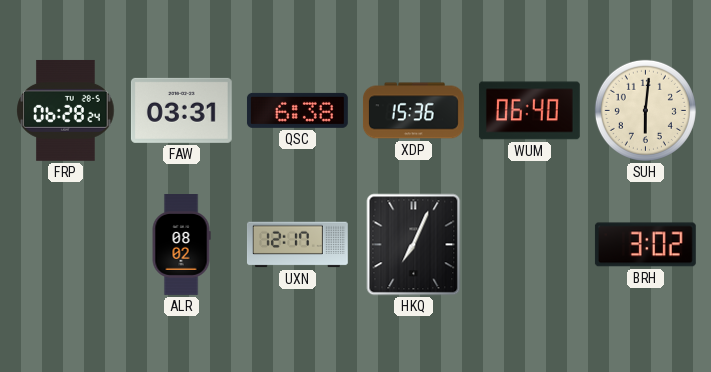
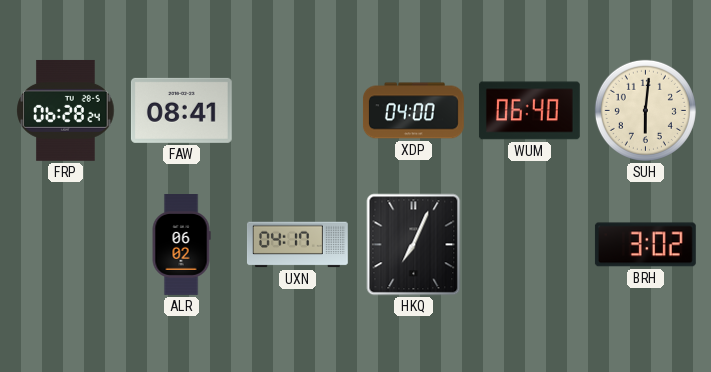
FAW: 03:31 -> 08:41 (181, 110)
QSC: 6:38 -> none (297, 110)
XDP: 15:36 -> 04:00 (413, 111)
ALR: 08:02 -> 06:02 (181, 245)
UXN: 12:17 -> 04:17 (297, 245)
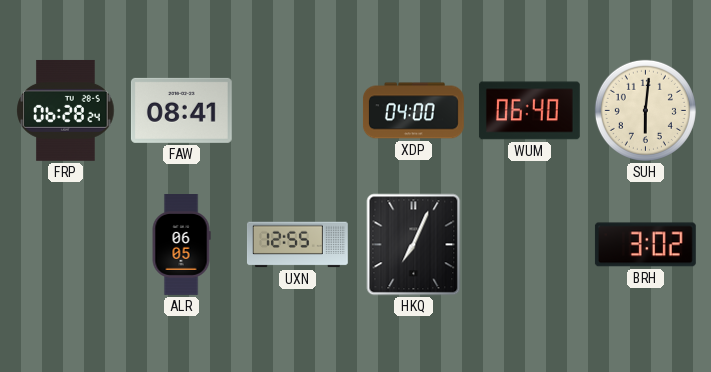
ALR: 06:02 -> 06:05 (181, 245)
UXN: 04:17 -> 12:55 (297, 245)
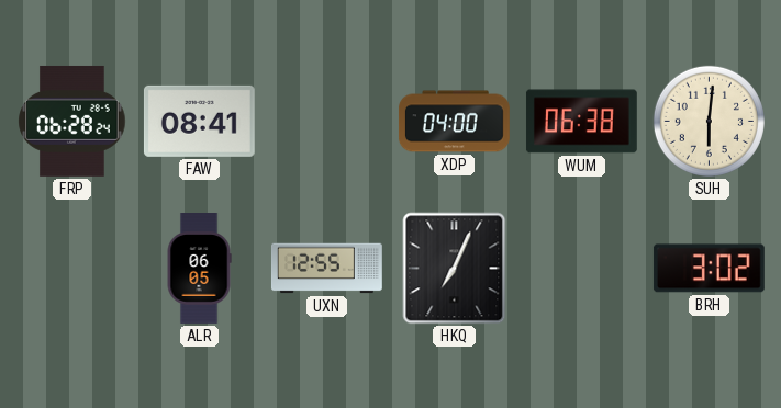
WUM: 06:40 -> 06:38 (581, 122)
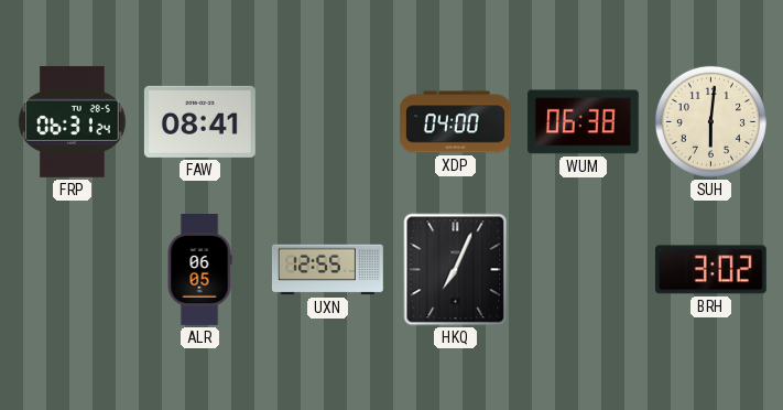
FRP: 06:28 -> 06:31 (73, 121)
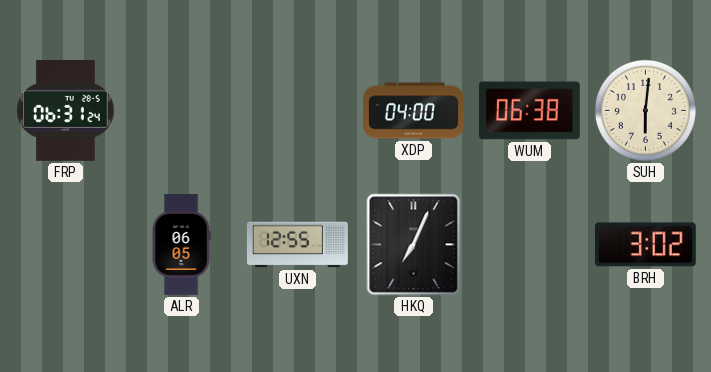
FAW: 08:41 -> none (199, 121)
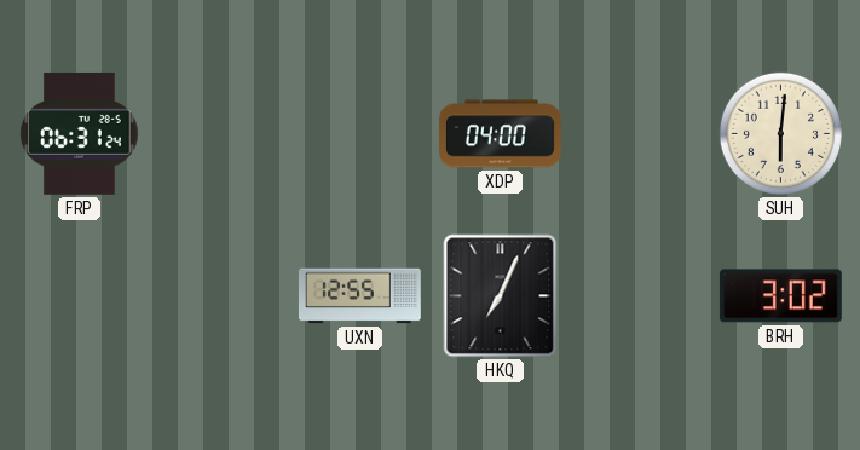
WUM: 06:38 -> none (529, 111)
ALR: 06:05 -> none (181, 245)
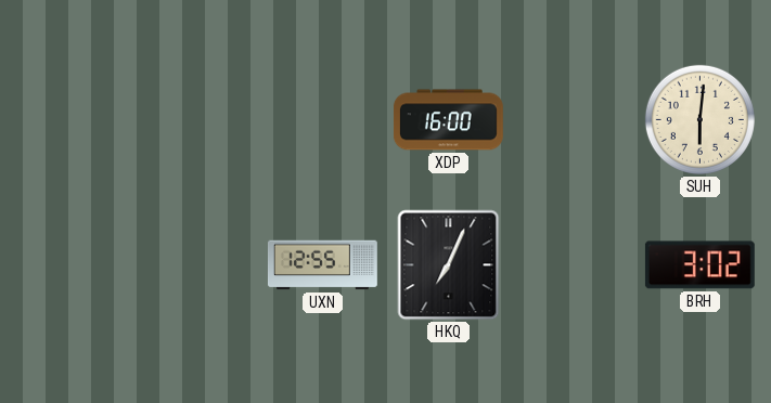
FRP: 06:31 -> none (80, 133)
XDP: 04:00 -> 16:00 (448, 120)
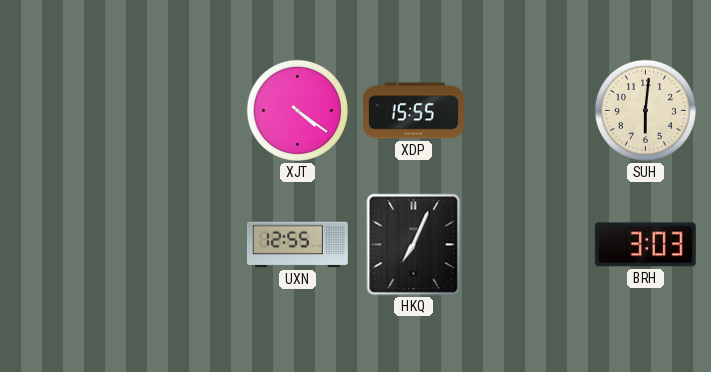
XJT: none -> 4:21 (297, 110)
XDP: 16:00 -> 15:55 (413, 111)
BRH: 3:02 -> 3:03 (645, 245)
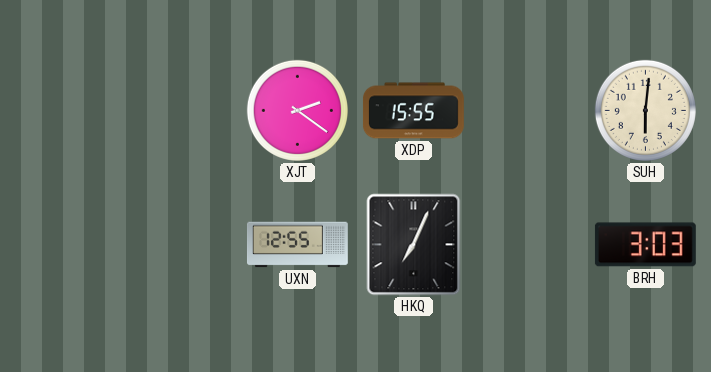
XJT: 4:21 -> 2:21 (297, 110)
